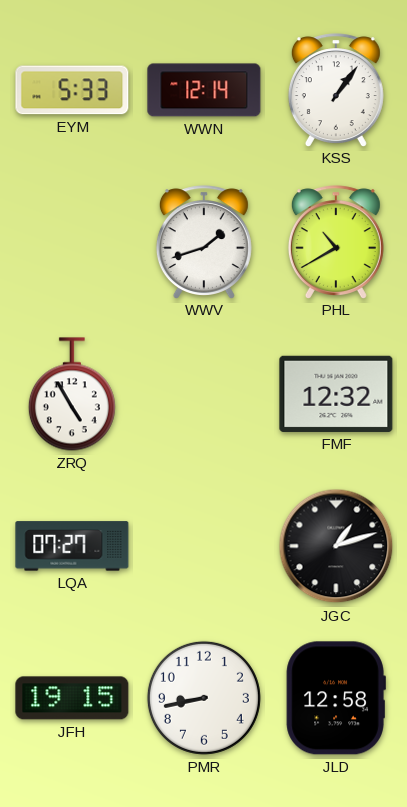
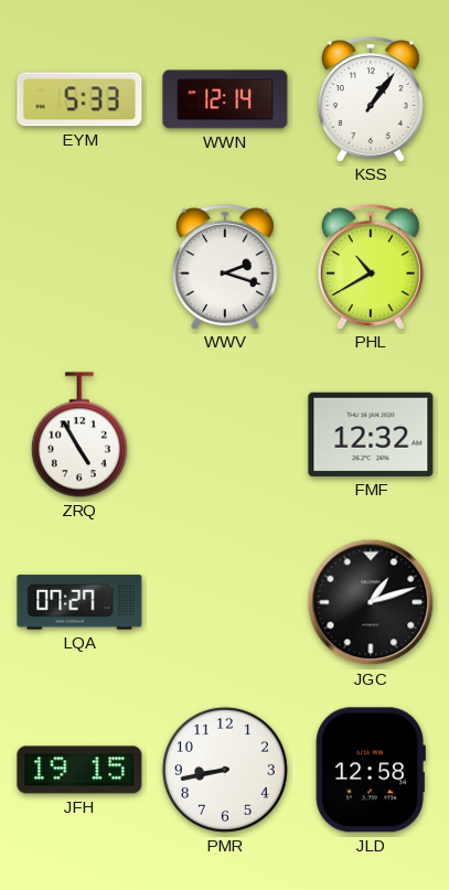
WWV: 1:42 -> 2:18 (225, 267)
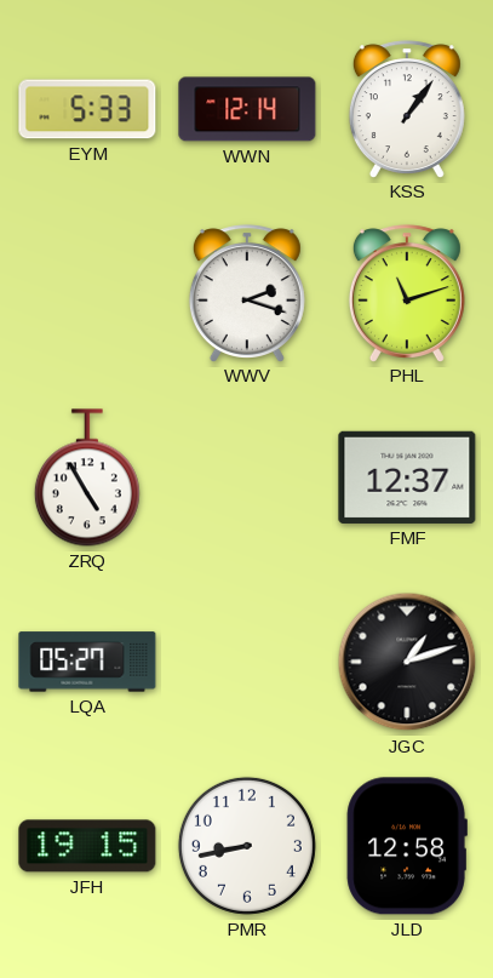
PHL: 10:40 -> 11:12 (407, 293)
FMF: 12:32 -> 12:37 (407, 477)
LQA: 07:27 -> 05:27 (87, 662)
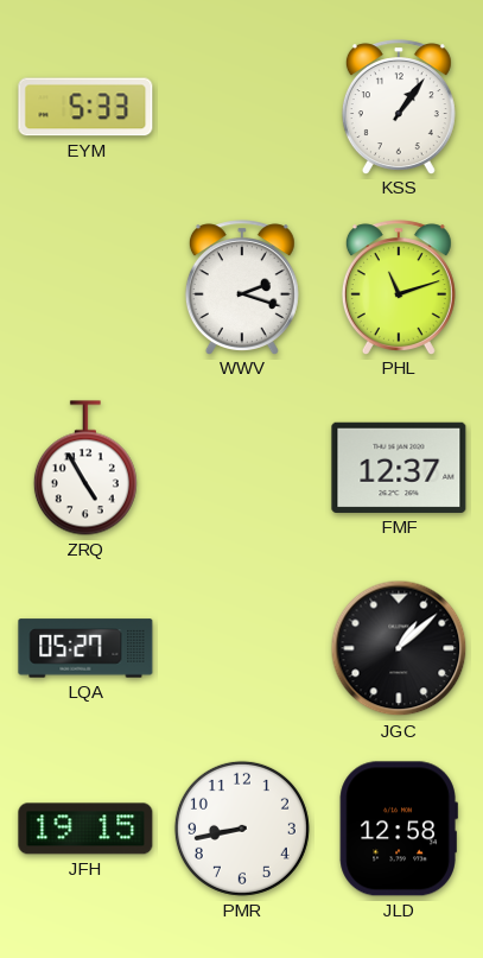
WWN: 12:14 -> none (247, 109)
JGC: 1:12 -> 1:08 (399, 648)
